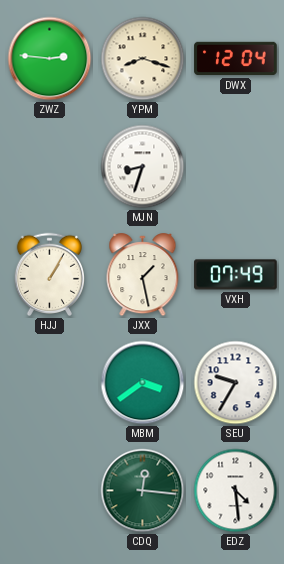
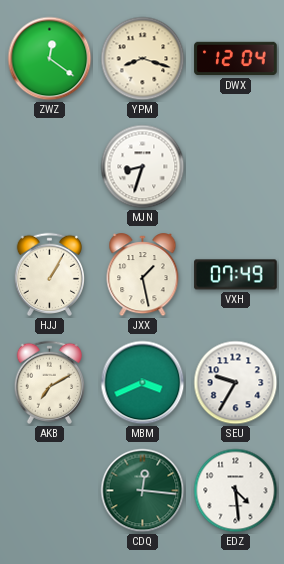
ZWZ: 2:46 -> 12:21 (50, 59)
AKB: none -> 7:10 (49, 382)
MBM: 3:39 -> 3:41 (143, 383)
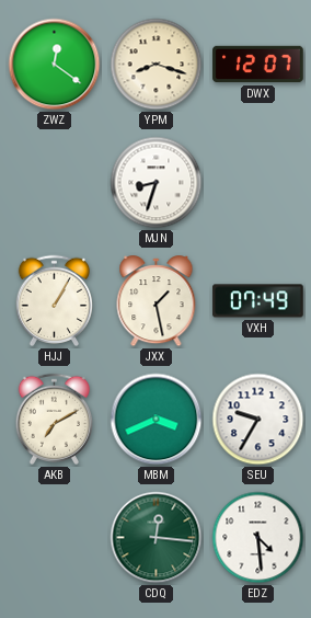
DWX: 12:04 -> 12:07 (258, 65)
